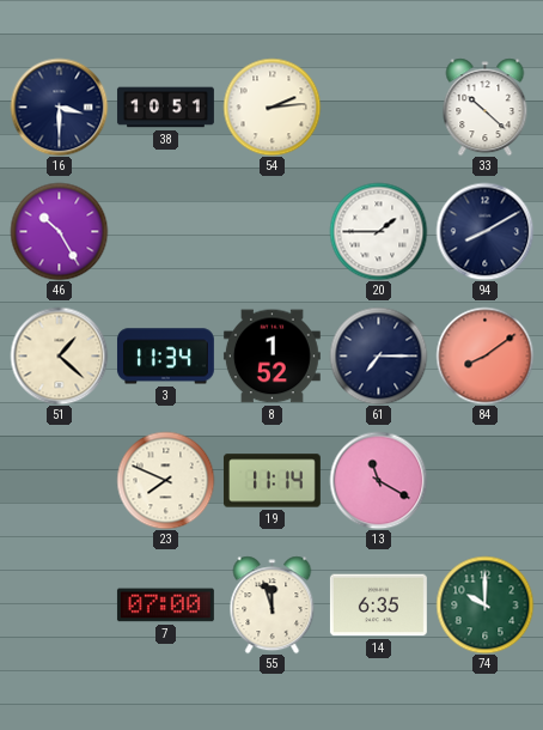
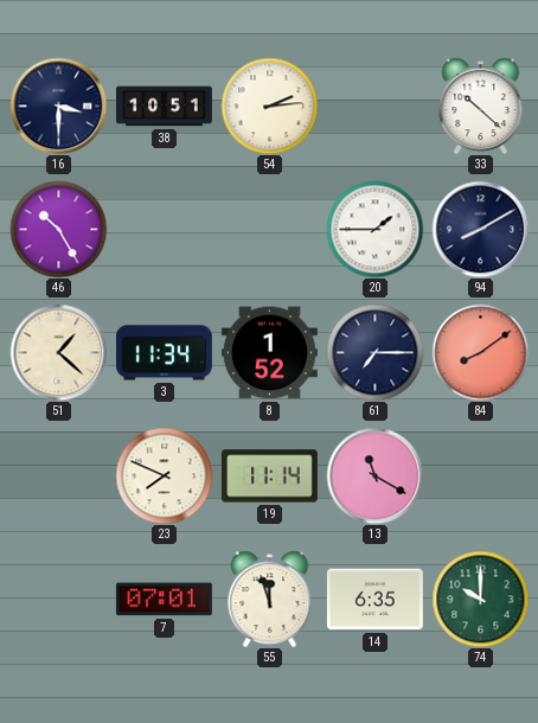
7: 07:00 -> 07:01 (164, 600)
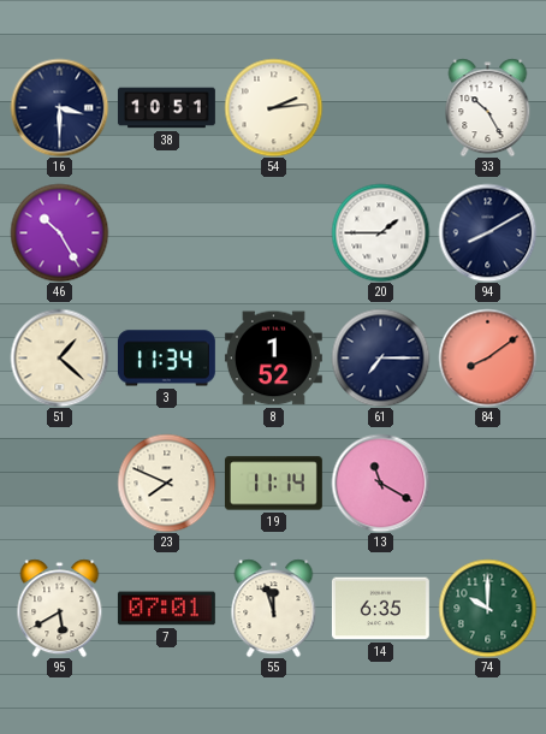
33: 10:22 -> 10:25 (488, 107)
95: none -> 5:40 (60, 608)
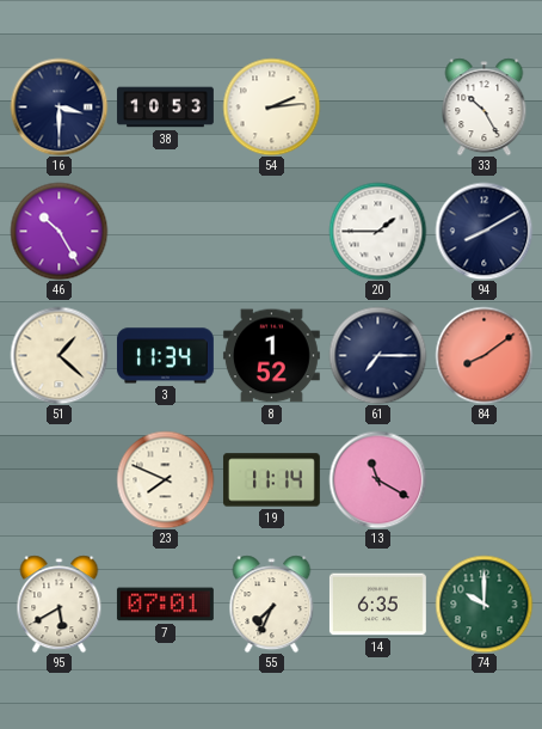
38: 10:51 -> 10:53 (166, 108)
55: 11:57 -> 7:34 (272, 604)
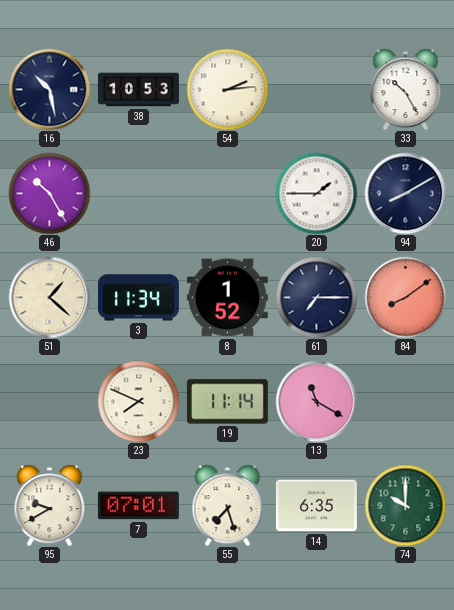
16: 3:30 -> 10:28 (49, 89)
95: 5:40 -> 9:40 (50, 505)
55: 7:34 -> 7:27 (228, 505)
